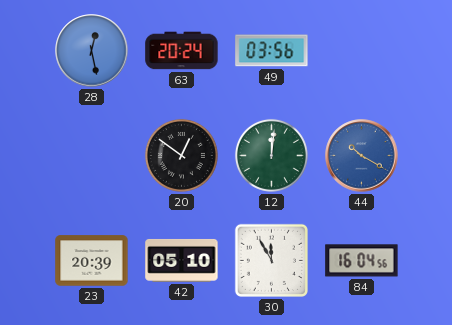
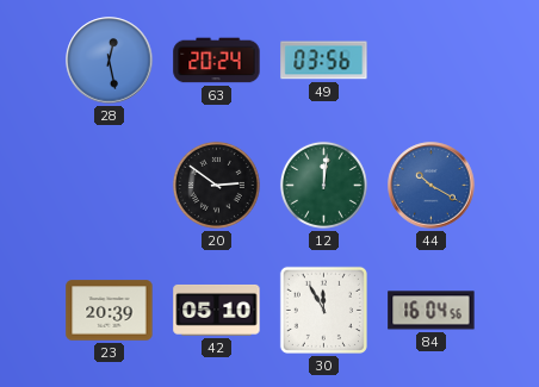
20: 12:51 -> 2:51 (216, 185)
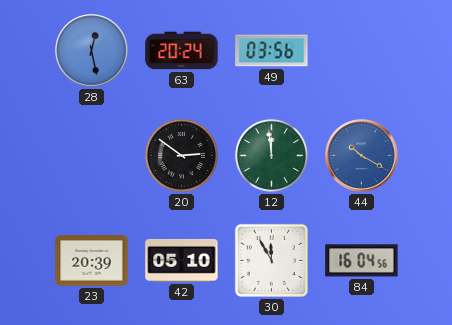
12: 12:01 -> 11:59 (271, 155)
